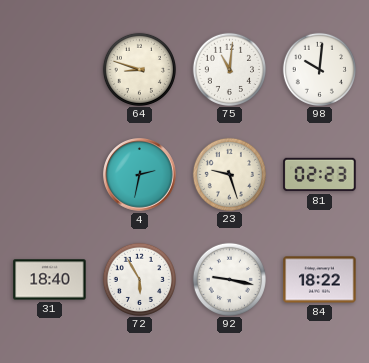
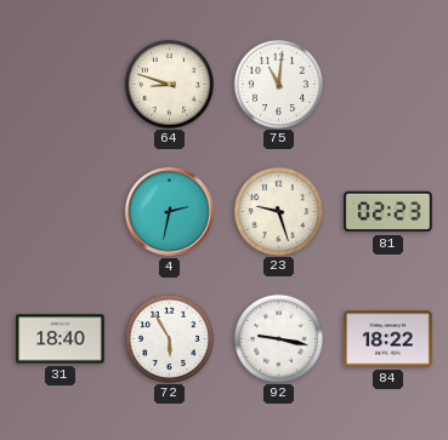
98: 10:01 -> none (319, 69)
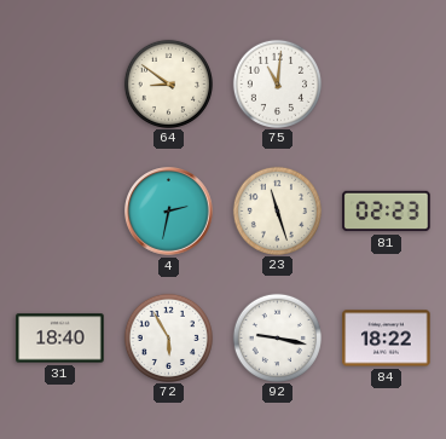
64: 8:48 -> 8:51 (168, 83)
23: 9:27 -> 11:27 (277, 210)
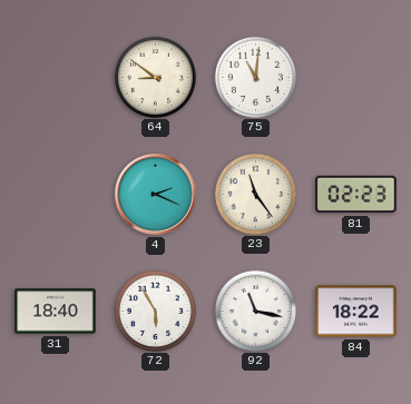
4: 2:32 -> 2:19 (156, 195)
23: 11:27 -> 11:24 (255, 194)
92: 9:17 -> 11:17 (255, 311)
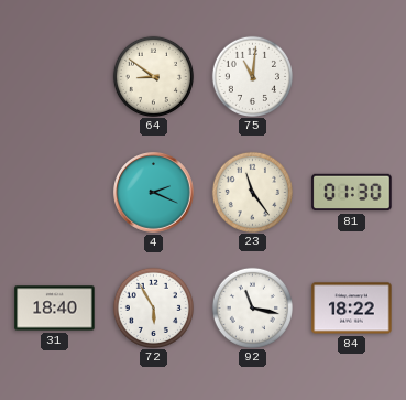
81: 02:23 -> 01:30 (352, 193)
